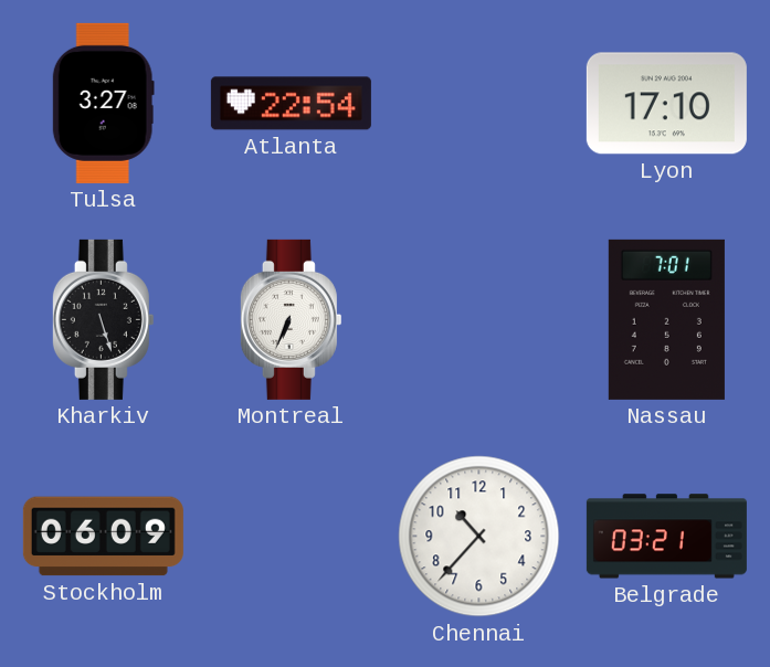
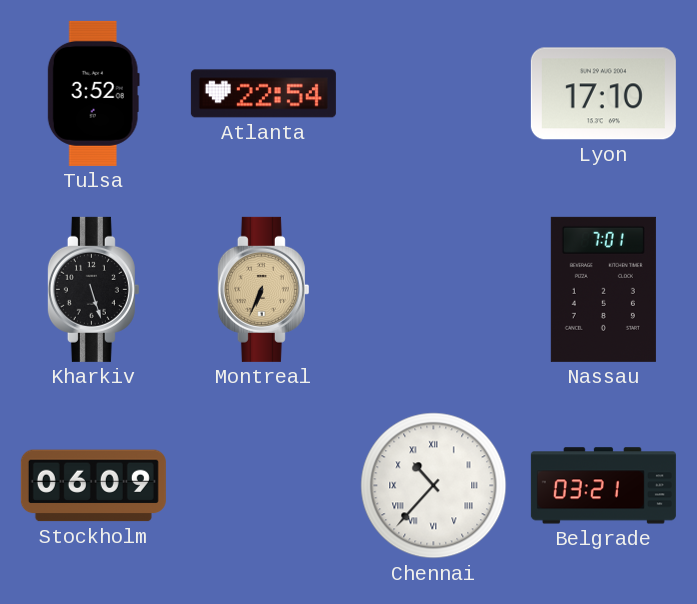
Tulsa: 3:27 -> 3:52 (93, 93)
Montreal dial: white -> champagne (263, 289)
Chennai numerals: Arabic -> Roman (434, 486)
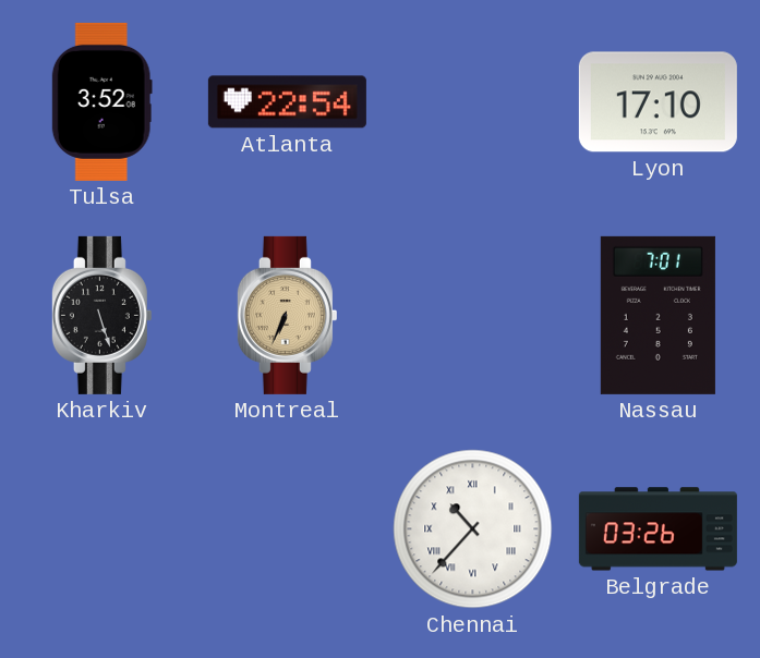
Stockholm: 06:09 -> none (93, 486)
Belgrade: 03:21 -> 03:26 (658, 529)
